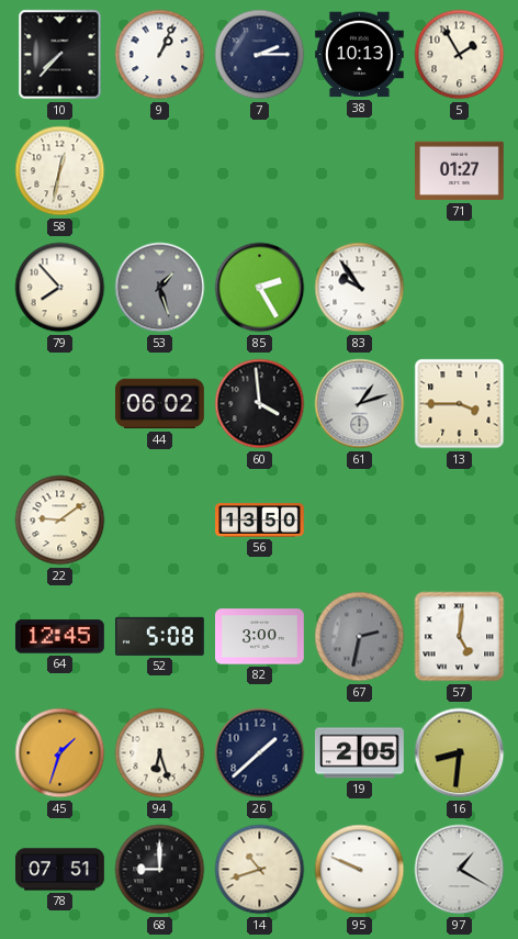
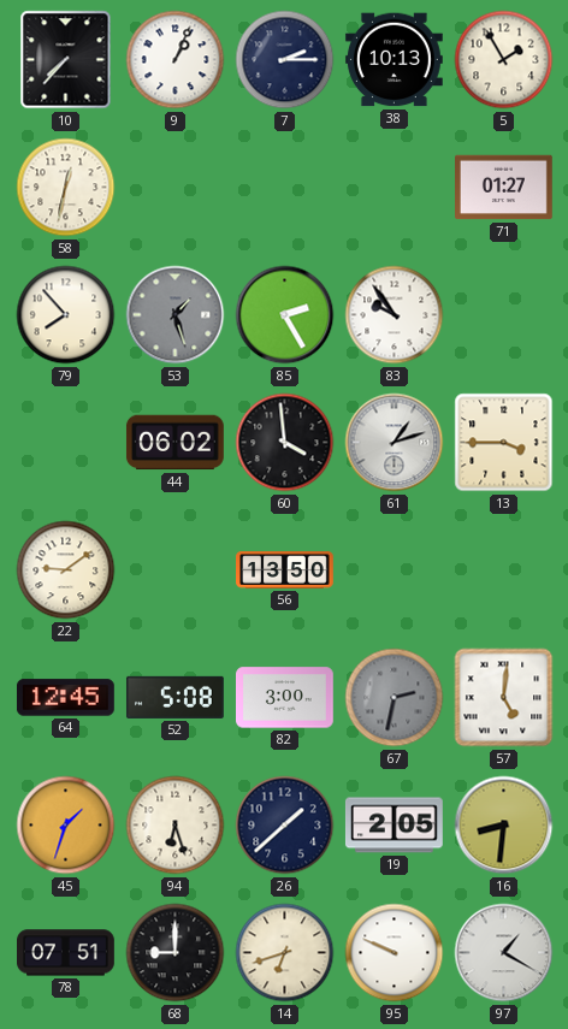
14: 10:42 -> 6:42 (285, 953)
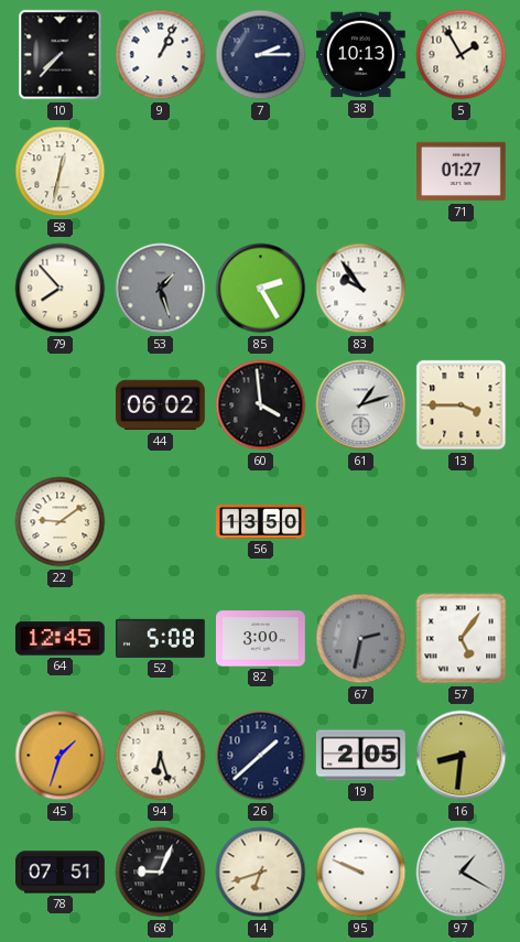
57: 5:01 -> 5:06 (462, 639)
68: 9:00 -> 9:04 (161, 873)
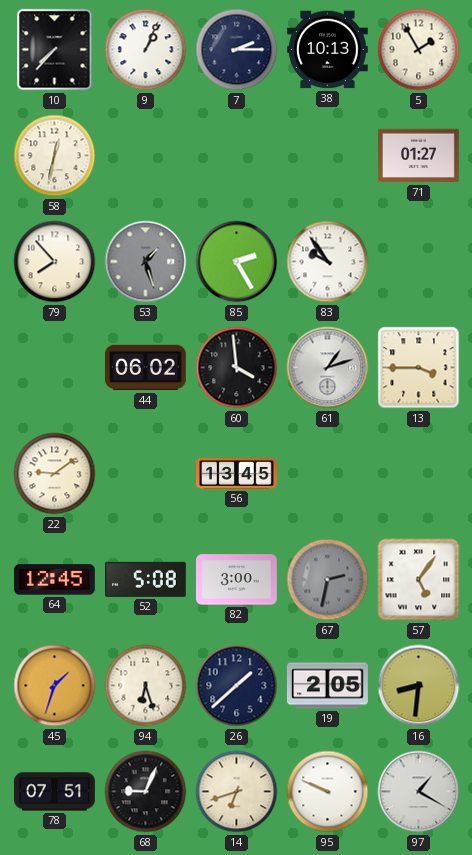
56: 13:50 -> 13:45 (237, 474)
